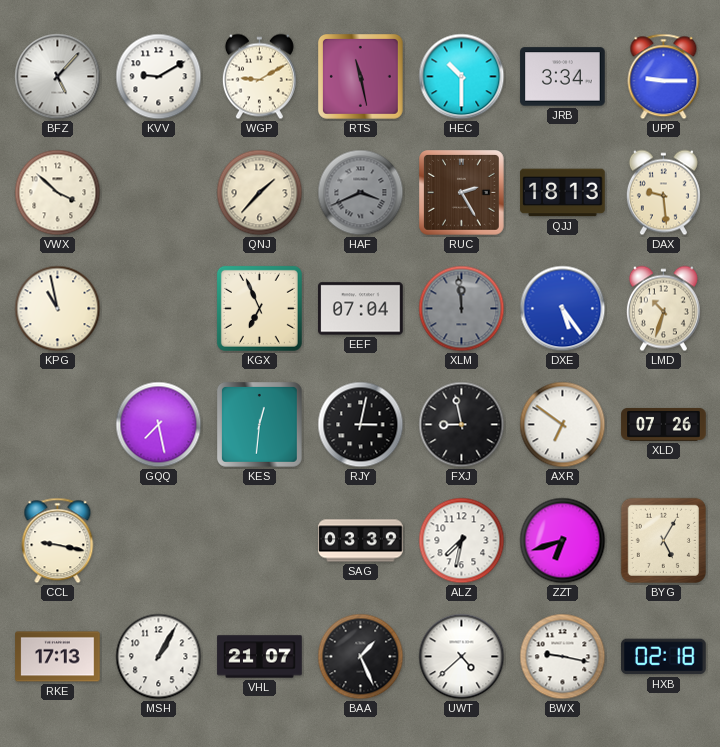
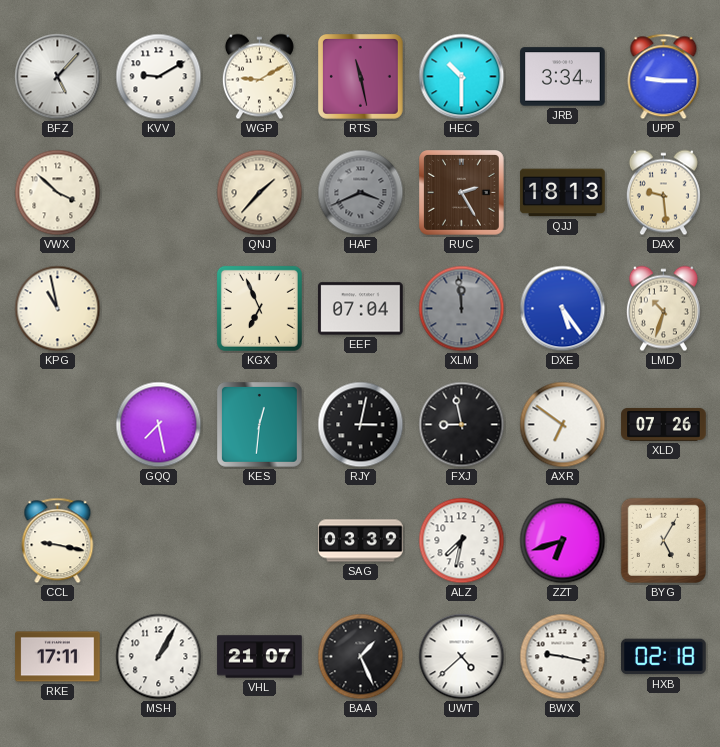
RKE: 17:13 -> 17:11 (58, 657)
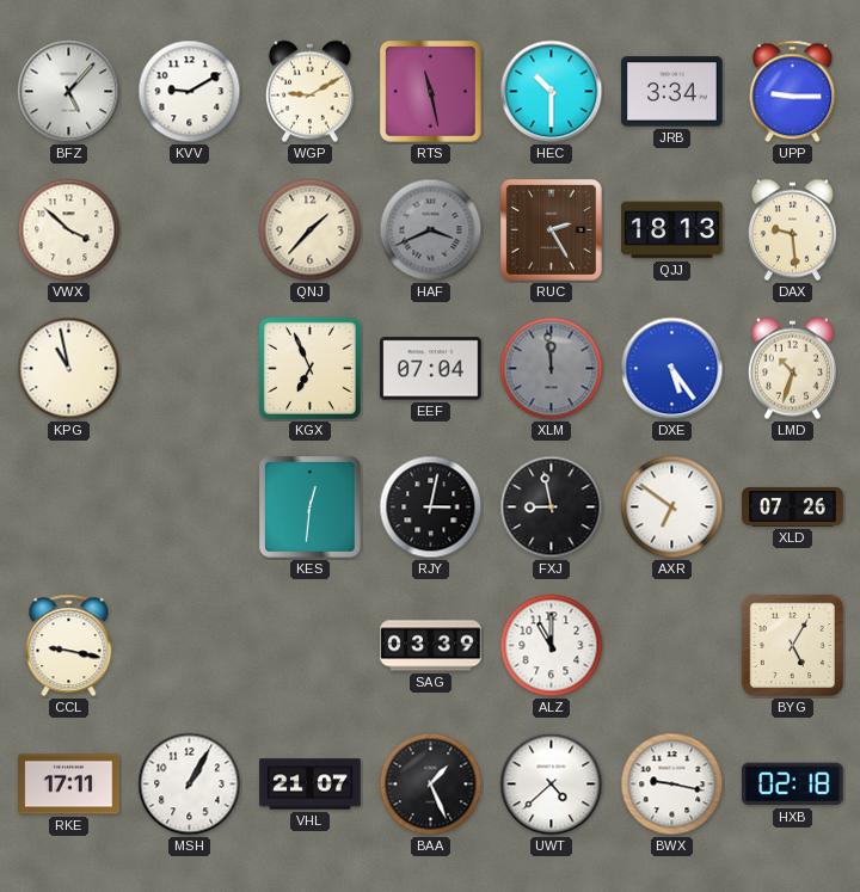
GQQ: 7:28 -> none (159, 425)
ALZ: 7:32 -> 11:00 (552, 646)
ZZT: 6:42 -> none (563, 541)
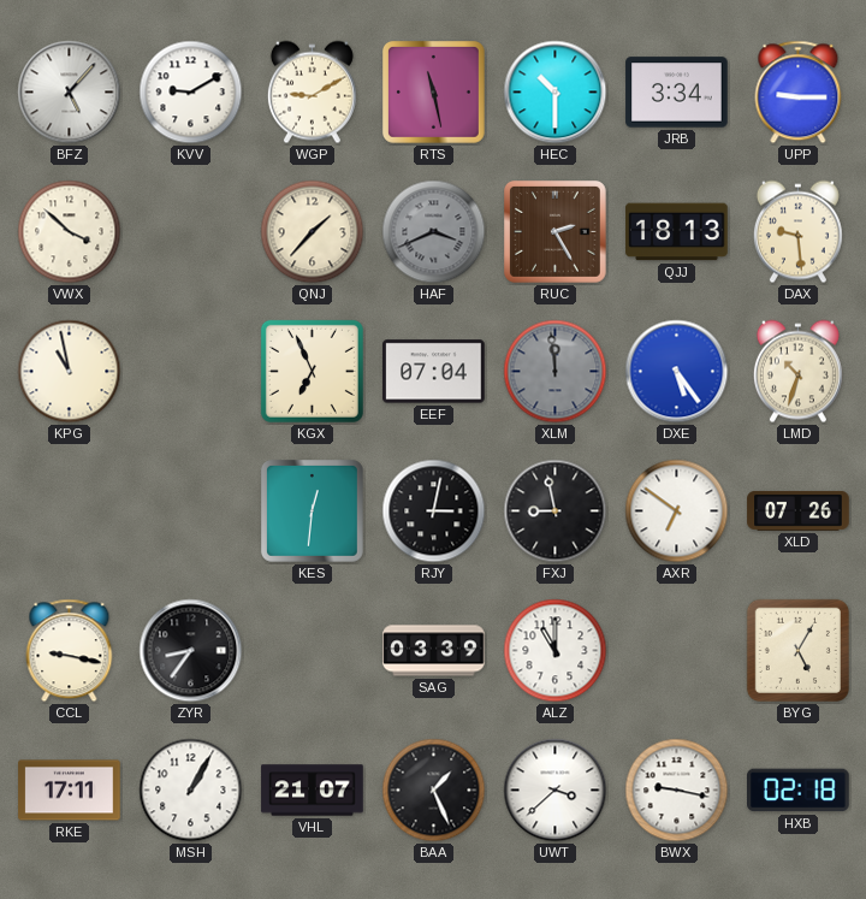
ZYR: none -> 8:36 (191, 651)
UWT: 4:38 -> 3:38 (556, 791)
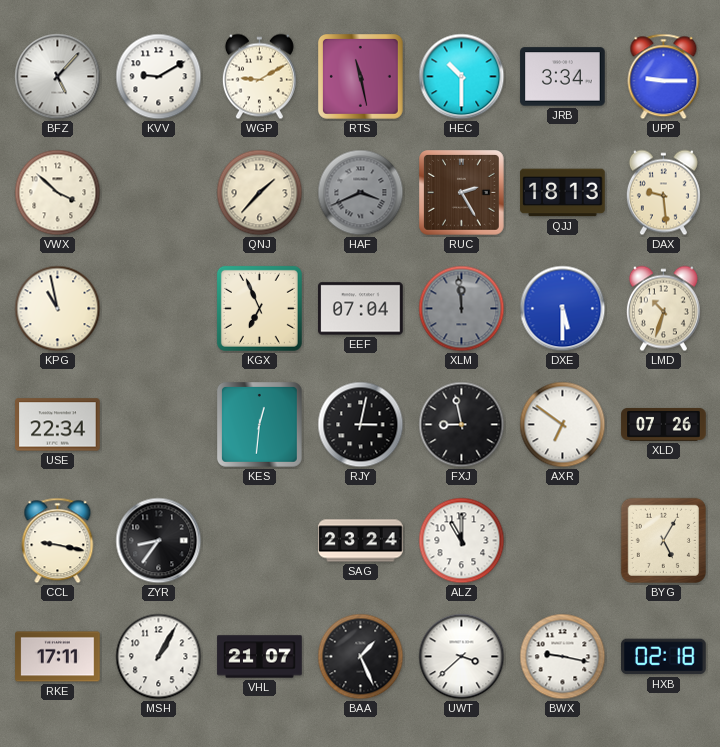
DXE: 5:24 -> 5:30 (563, 309)
USE: none -> 22:34 (58, 425)
SAG: 03:39 -> 23:24 (361, 541)
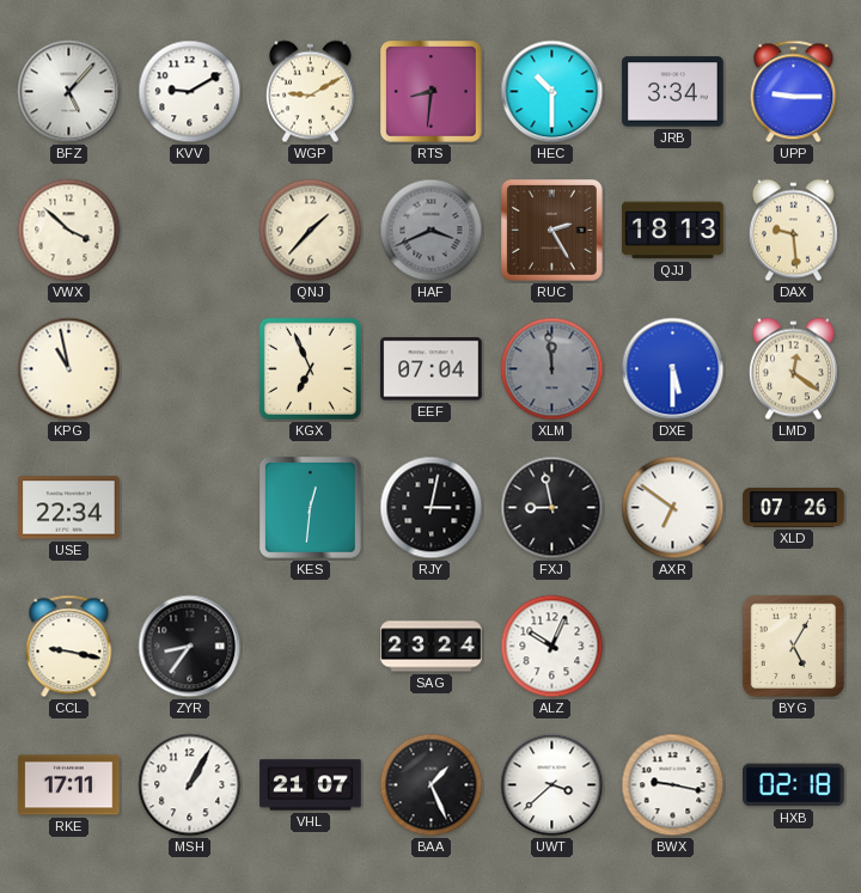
RTS: 11:28 -> 8:31 (432, 92)
LMD: 10:33 -> 12:21 (793, 369)
ALZ: 11:00 -> 10:04 (552, 647)
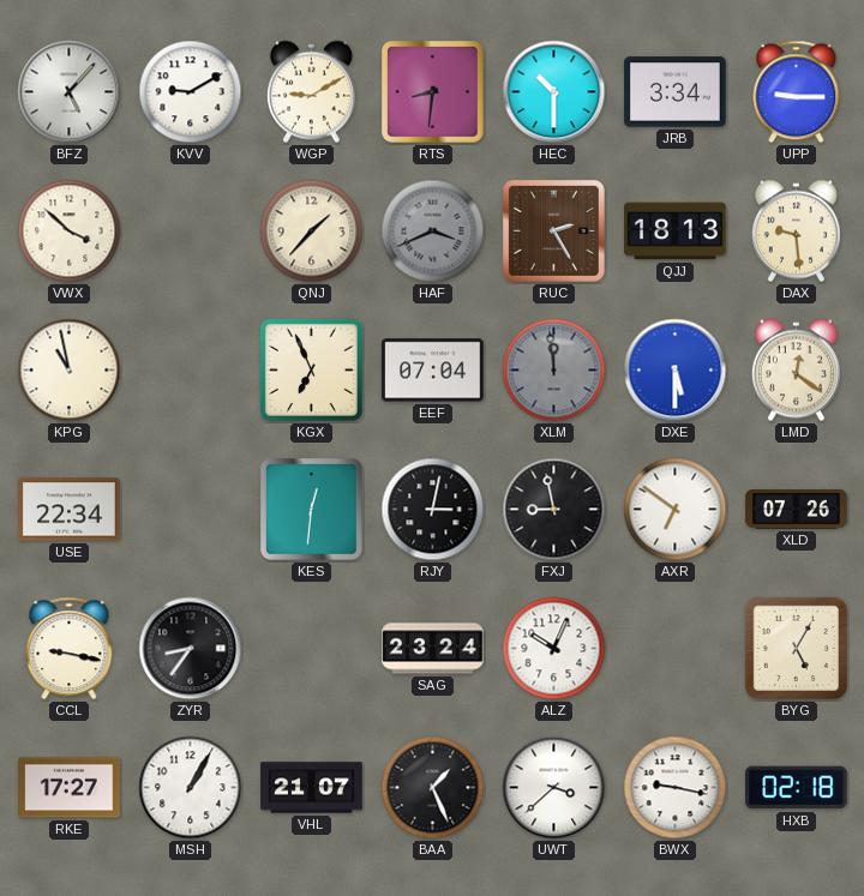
RKE: 17:11 -> 17:27 (70, 788)
